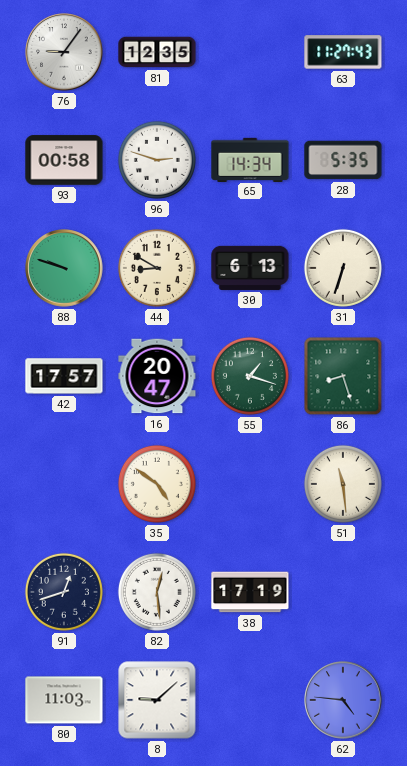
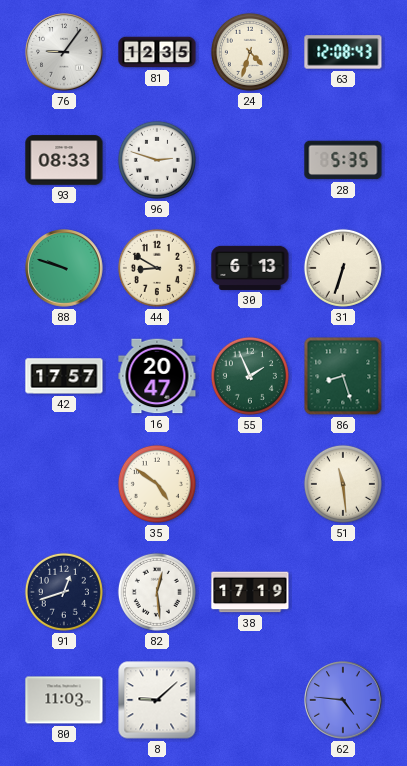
24: none -> 4:33 (250, 52)
63: 11:27 -> 12:08 (343, 52)
93: 00:58 -> 08:33 (64, 160)
65: 14:34 -> none (250, 159)
55: 1:18 -> 1:56 (250, 376)
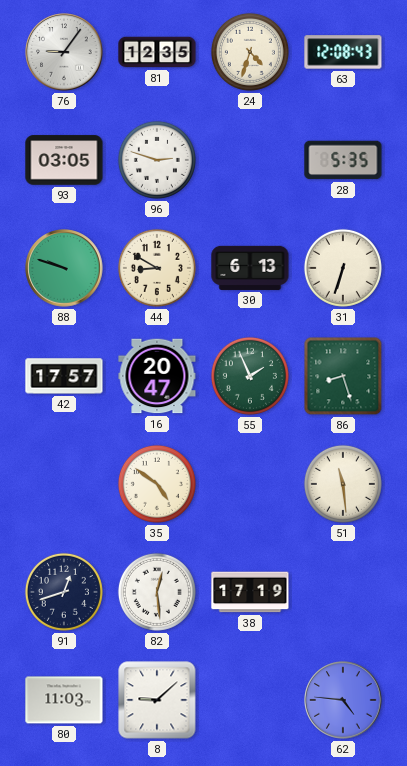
93: 08:33 -> 03:05 (64, 160)
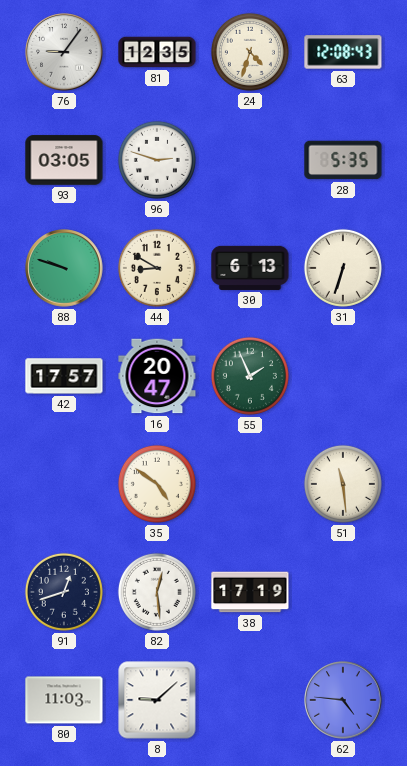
86: 8:27 -> none (343, 376)
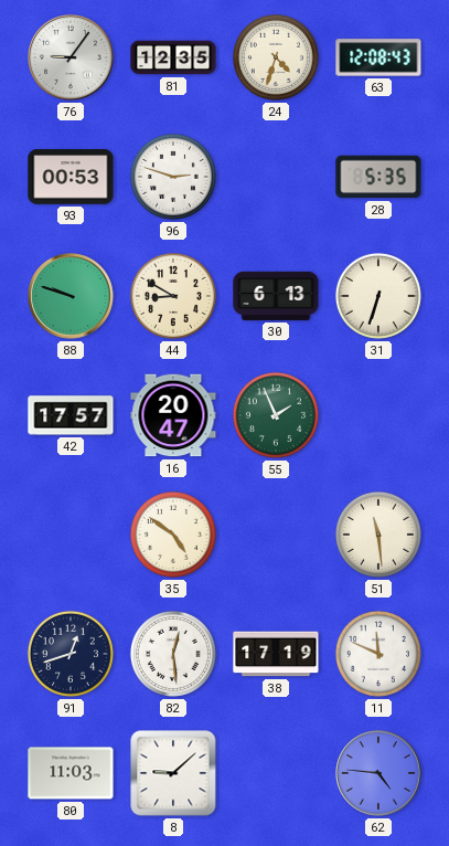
93: 03:05 -> 00:53 (71, 177)
11: none -> 11:49 (378, 654)
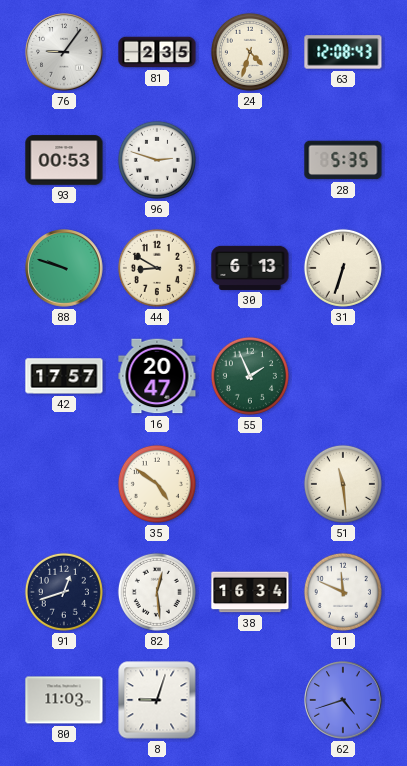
81: 12:35 -> 2:35 (157, 52)
38: 17:19 -> 16:34 (250, 592)
8: 9:08 -> 9:03 (157, 700)
62: 4:46 -> 4:42 (343, 700)
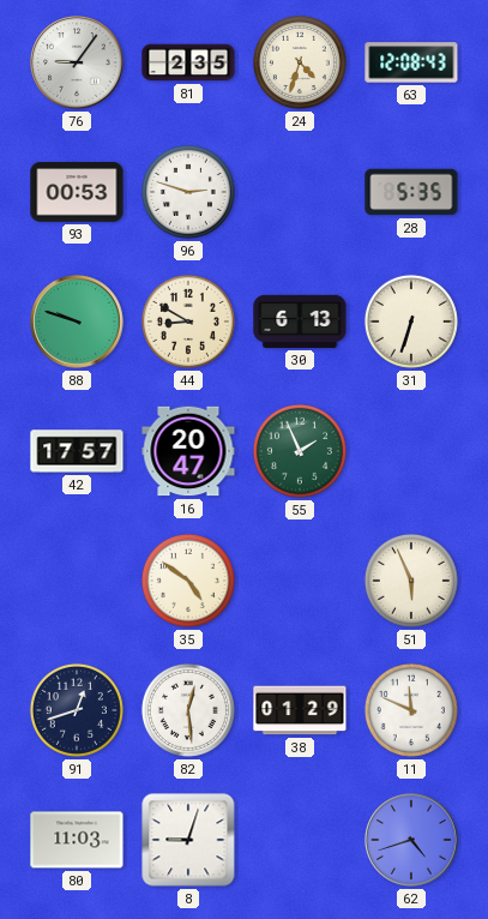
51: 11:29 -> 5:56 (411, 581)
38: 16:34 -> 01:29 (300, 710)
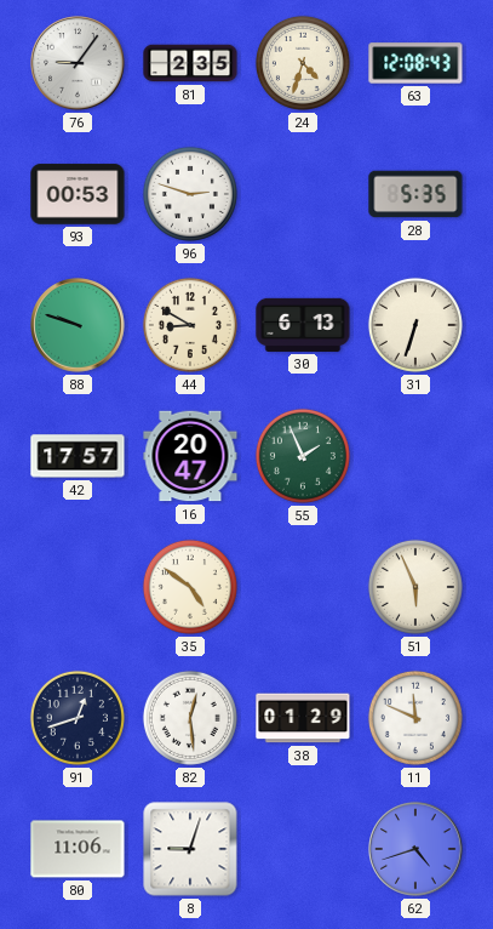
80: 11:03 -> 11:06 (78, 849)
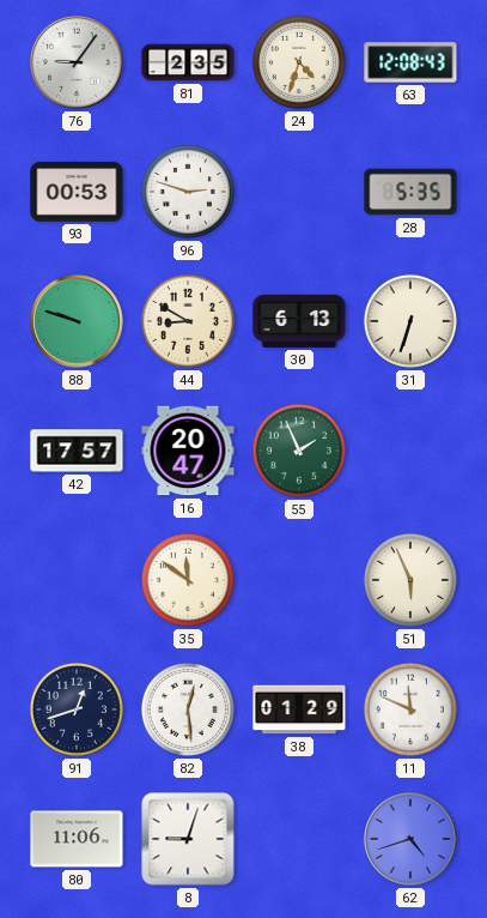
35: 4:51 -> 11:51 (188, 580)
